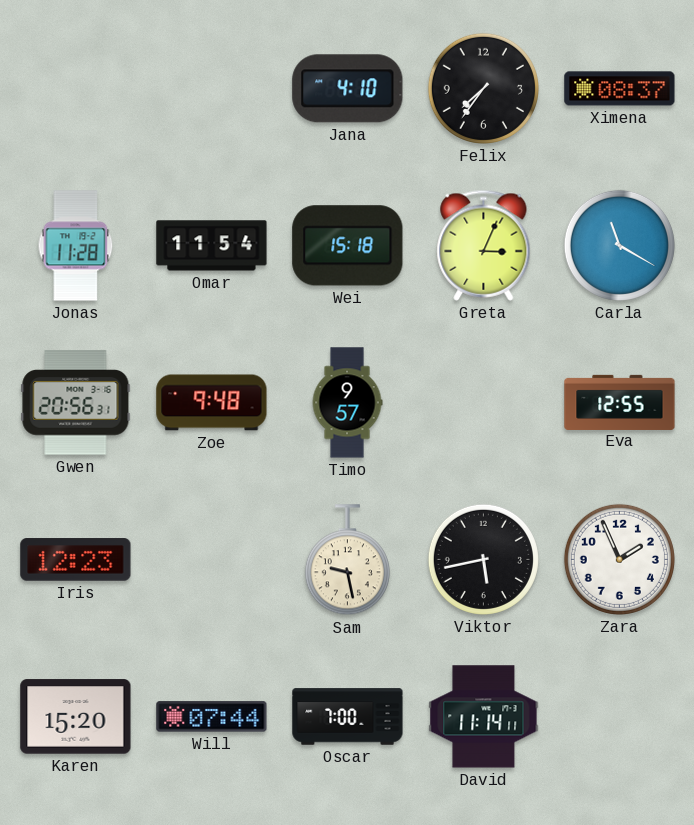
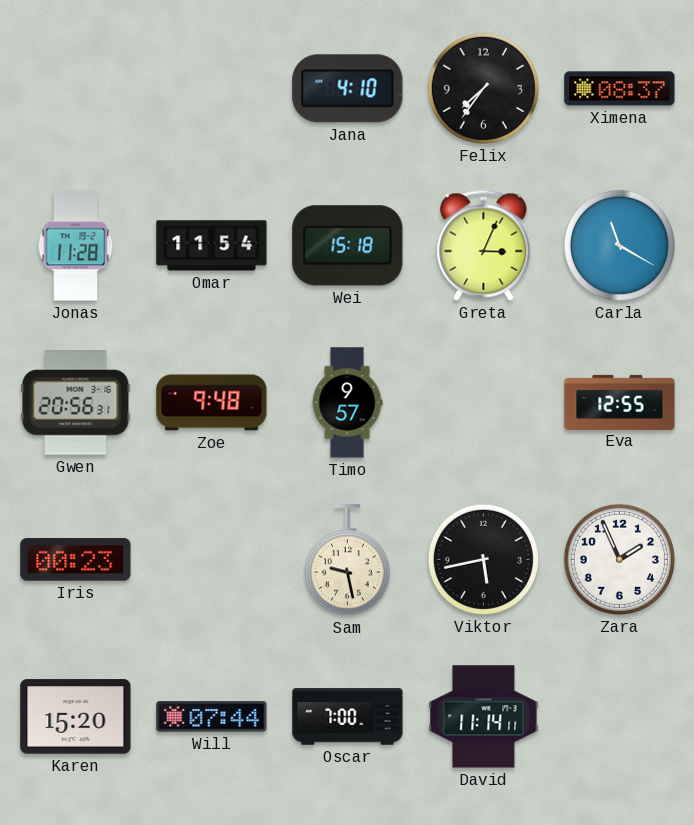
Iris: 12:23 -> 00:23 (76, 560)
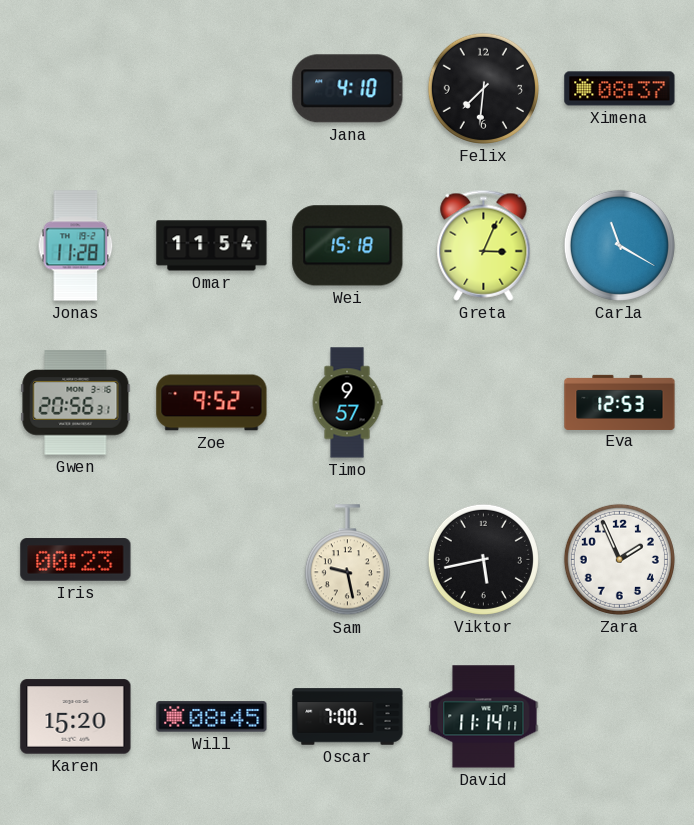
Felix: 7:36 -> 7:31 (483, 88)
Zoe: 9:48 -> 9:52 (212, 403)
Eva: 12:55 -> 12:53 (620, 402)
Will: 07:44 -> 08:45 (212, 717)
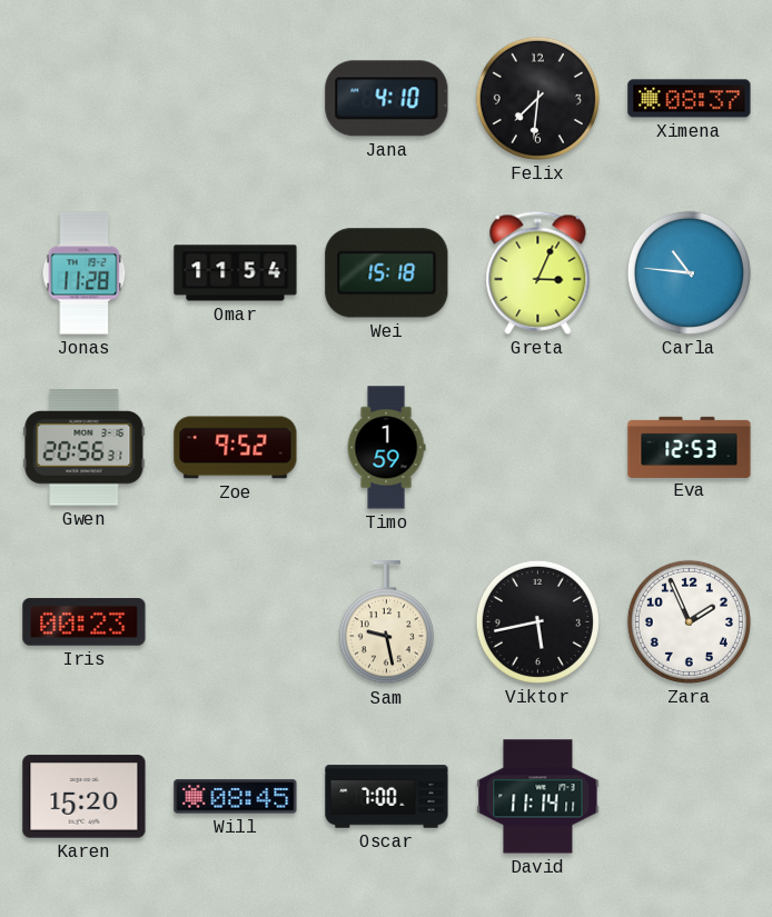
Carla: 11:20 -> 10:46 (689, 272)
Timo: 9:57 -> 1:59 (386, 448)
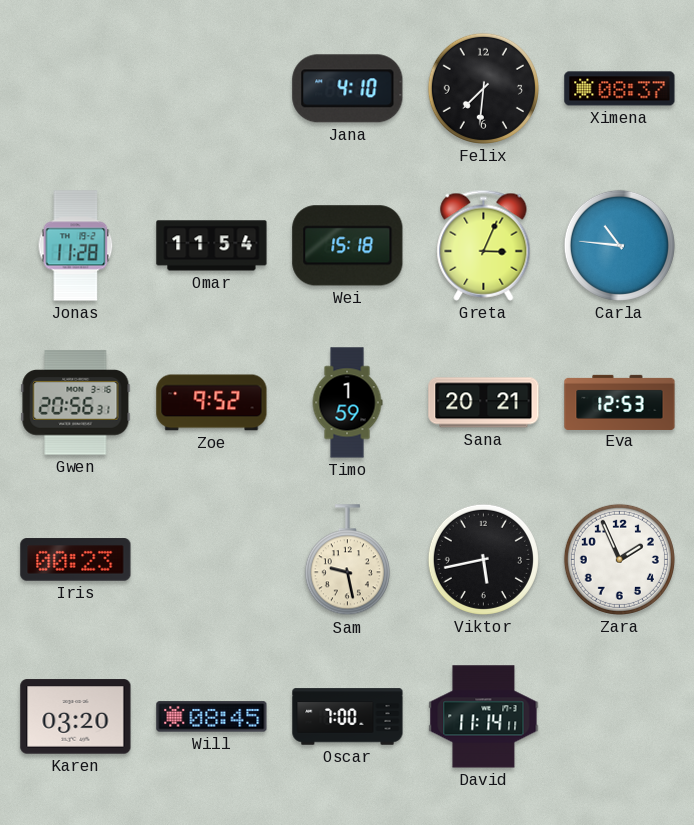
Sana: none -> 20:21 (484, 403)
Karen: 15:20 -> 03:20 (76, 717)
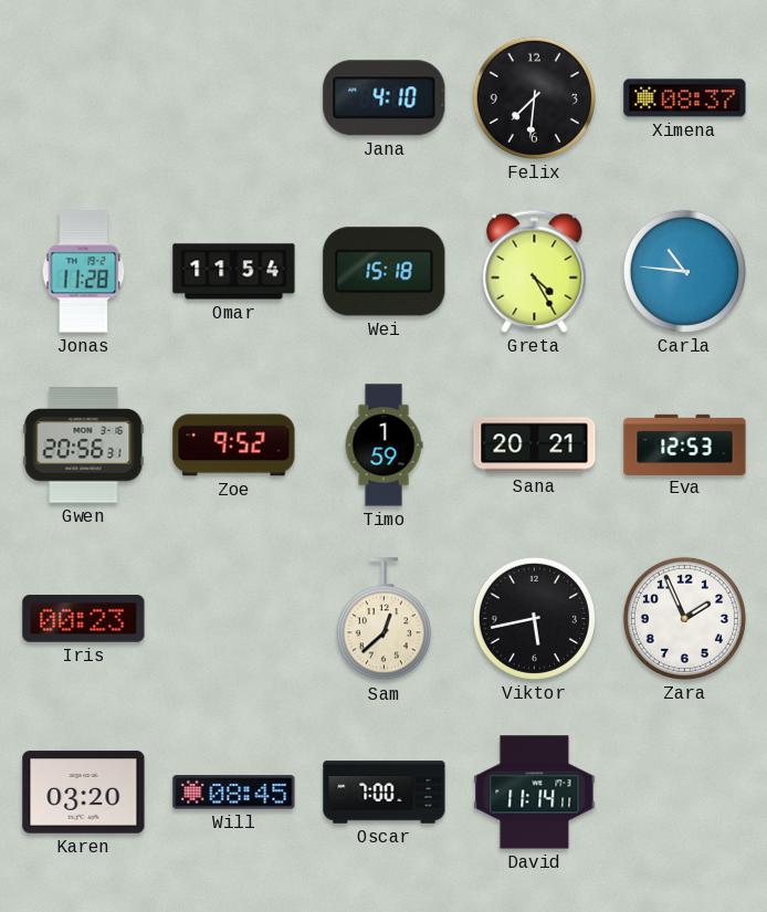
Greta: 3:04 -> 4:25 (535, 271)
Sam: 9:28 -> 12:38 (383, 619)
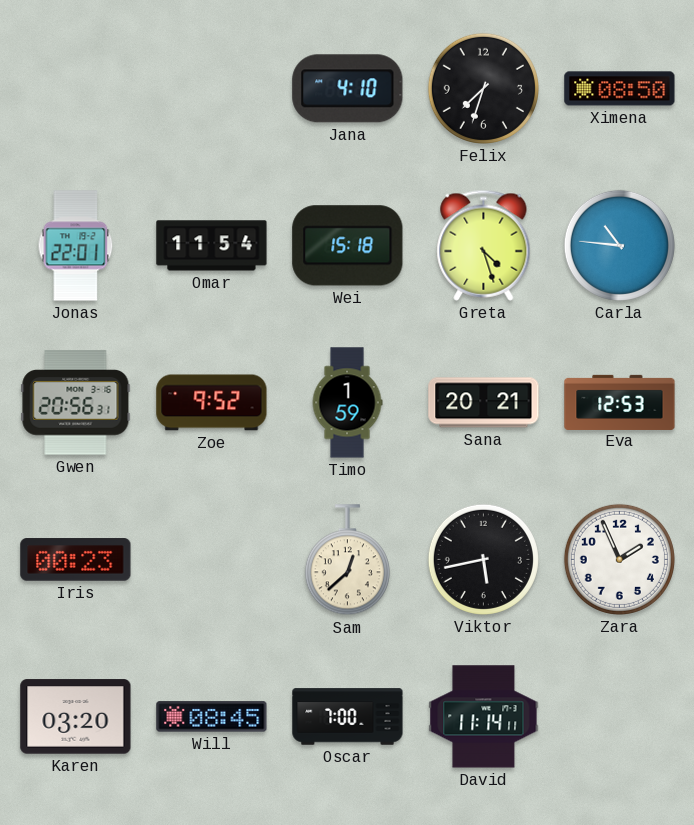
Felix: 7:31 -> 7:33 (483, 88)
Ximena: 08:37 -> 08:50 (620, 89)
Jonas: 11:28 -> 22:01 (76, 246)
Greta: 4:25 -> 4:27 (484, 245)
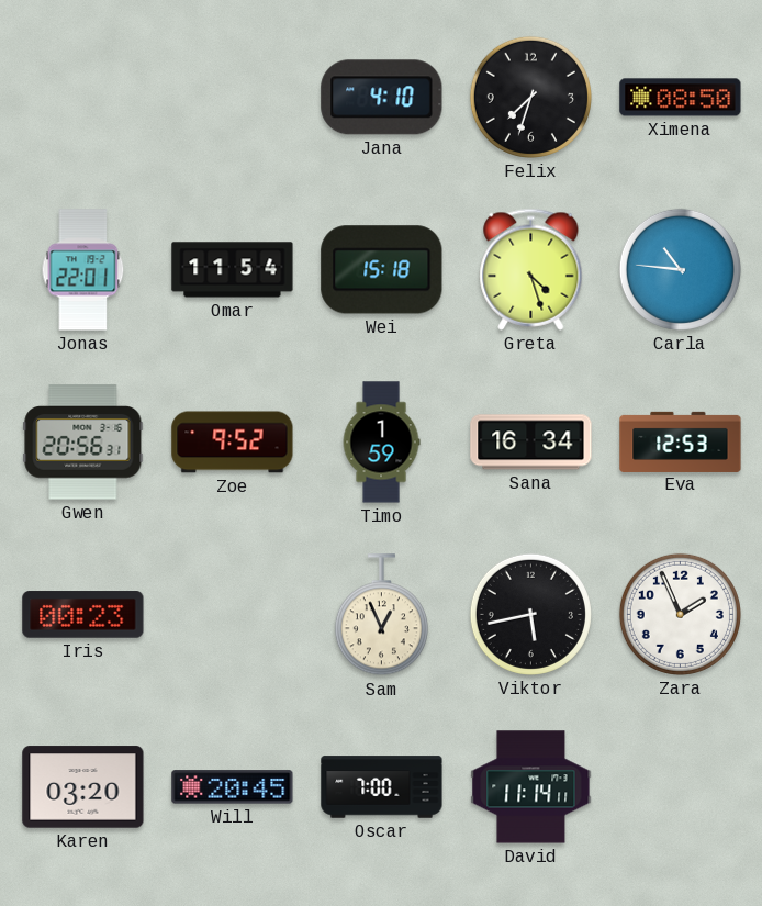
Sana: 20:21 -> 16:34 (531, 443)
Sam: 12:38 -> 12:56 (381, 615)
Will: 08:45 -> 20:45 (233, 787)
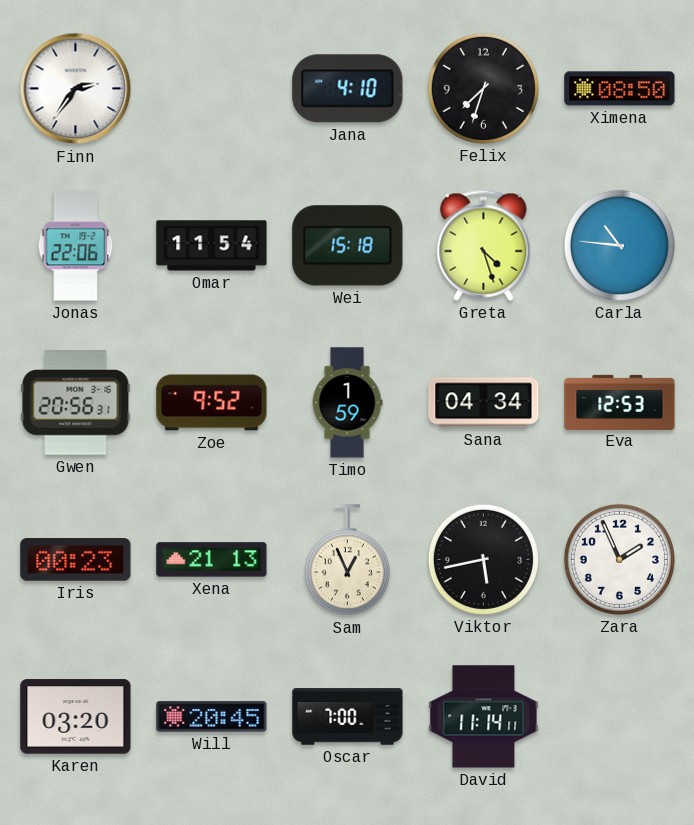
Finn: none -> 2:36 (76, 89)
Jonas: 22:01 -> 22:06 (76, 246)
Sana: 16:34 -> 04:34 (484, 403)
Xena: none -> 21:13 (212, 560)
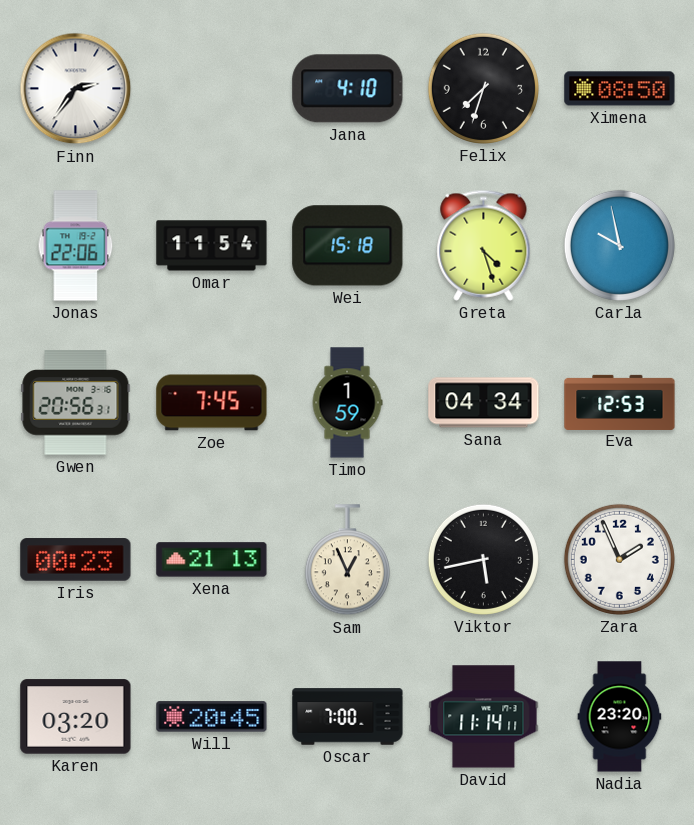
Carla: 10:46 -> 9:58 (619, 245)
Zoe: 9:52 -> 7:45 (212, 403)
Nadia: none -> 23:20 (620, 717)
